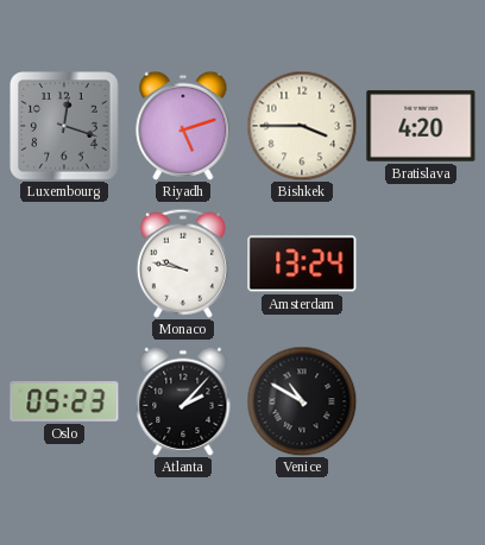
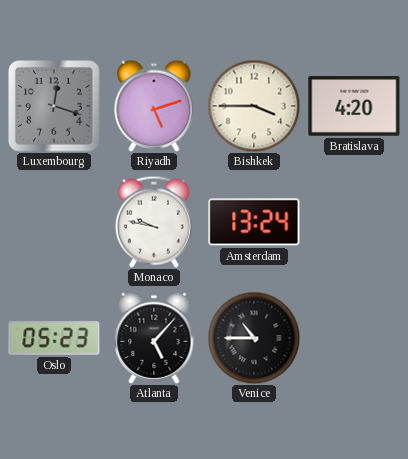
Atlanta: 2:07 -> 5:07 (154, 338)
Venice: 10:50 -> 10:45 (254, 338)
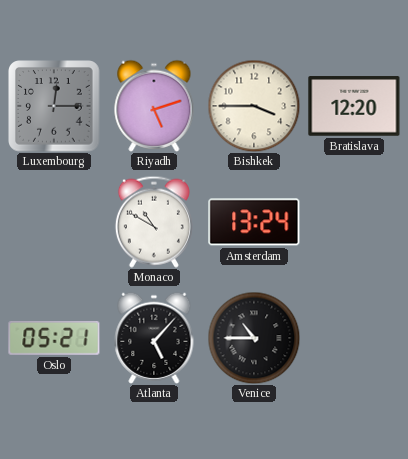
Luxembourg: 12:18 -> 12:15 (54, 106)
Bratislava: 4:20 -> 12:20 (354, 106)
Monaco: 9:47 -> 10:50 (154, 222)
Oslo: 05:23 -> 05:21 (54, 338)
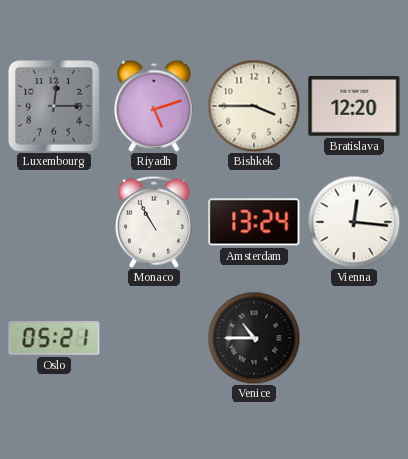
Monaco: 10:50 -> 10:55 (154, 222)
Vienna: none -> 12:16 (354, 222)
Atlanta: 5:07 -> none (154, 338)
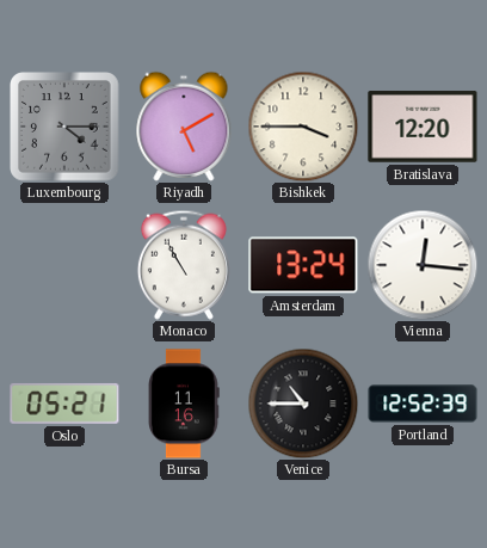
Luxembourg: 12:15 -> 4:15 (64, 127)
Riyadh: 5:12 -> 5:10 (184, 127)
Bursa: none -> 11:16 (185, 404)
Portland: none -> 12:52 (423, 404)
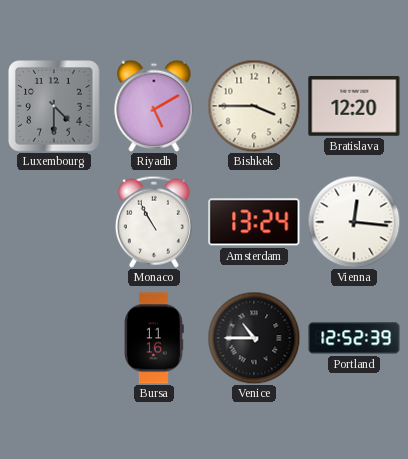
Luxembourg: 4:15 -> 4:30 (54, 106)
Oslo: 05:21 -> none (64, 404)
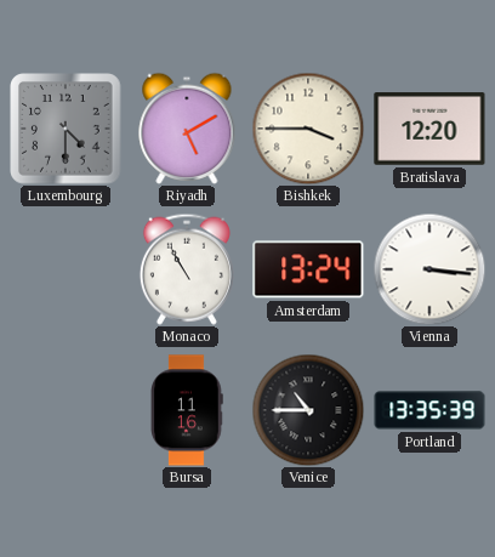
Vienna: 12:16 -> 3:16 (429, 269)
Portland: 12:52 -> 13:35 (429, 410)
